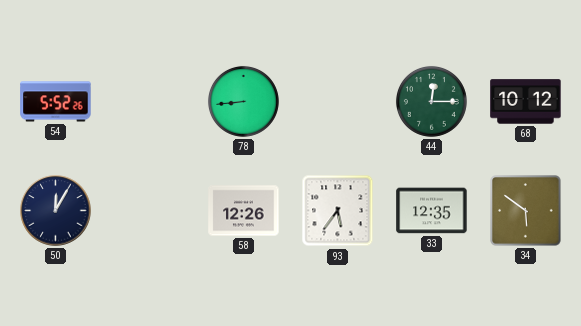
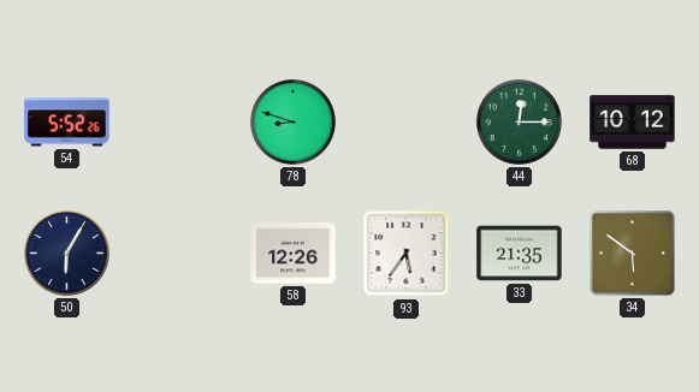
78: 8:44 -> 8:48 (292, 121)
50: 12:05 -> 6:05 (67, 254)
33: 12:35 -> 21:35 (520, 254)
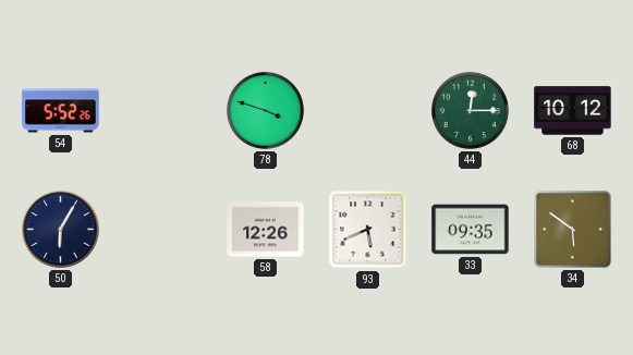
78: 8:48 -> 3:48 (265, 110)
93: 5:36 -> 5:41 (368, 230)
33: 21:35 -> 09:35 (471, 230)
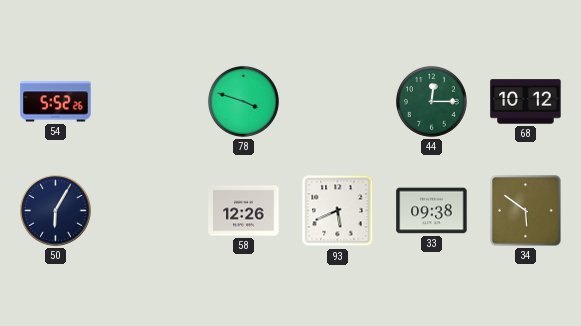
33: 09:35 -> 09:38 (432, 211)
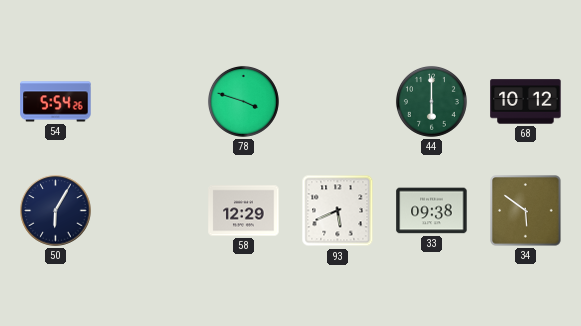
54: 5:52 -> 5:54 (56, 102)
44: 12:15 -> 6:00 (431, 101)
58: 12:26 -> 12:29 (244, 211)
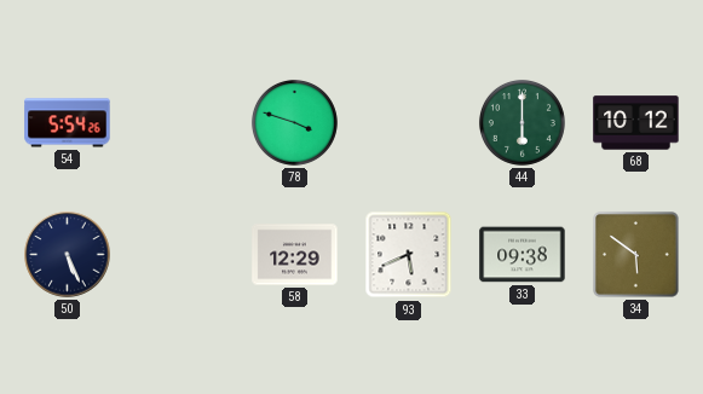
50: 6:05 -> 5:26 (68, 255)
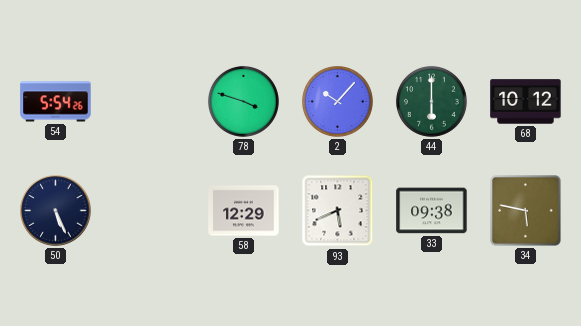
2: none -> 10:07 (337, 101)
34: 5:51 -> 5:47 (526, 211)
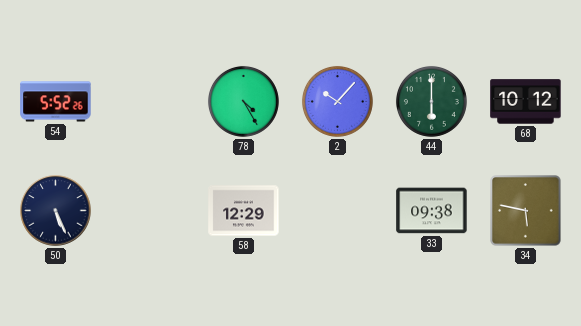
54: 5:54 -> 5:52 (56, 102)
78: 3:48 -> 4:25 (243, 101)
93: 5:41 -> none (338, 211)
